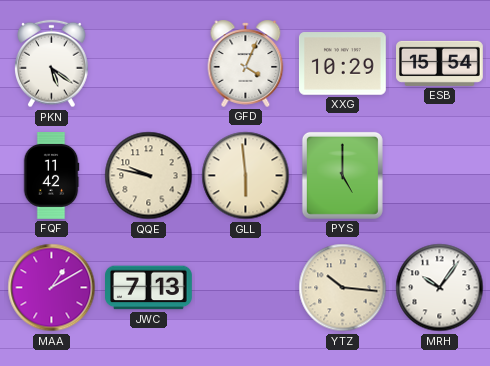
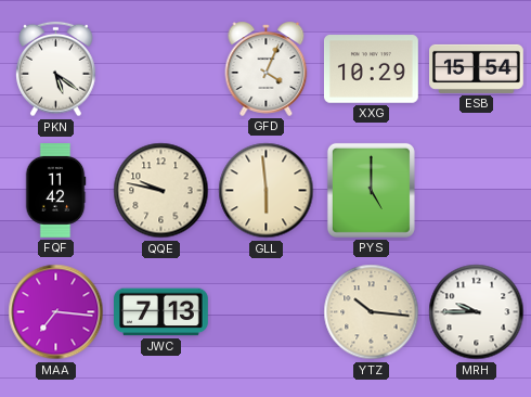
MAA: 1:10 -> 7:16 (56, 312)
MRH: 10:06 -> 9:45 (477, 312)
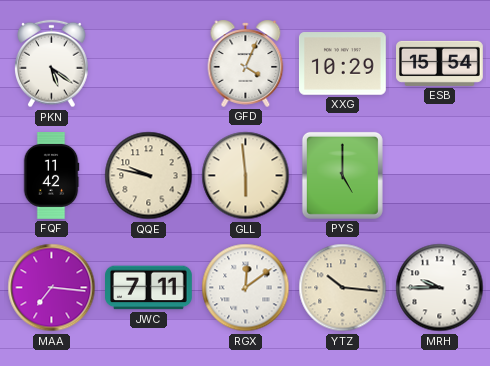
JWC: 7:13 -> 7:11 (149, 288)
RGX: none -> 12:09 (246, 288)
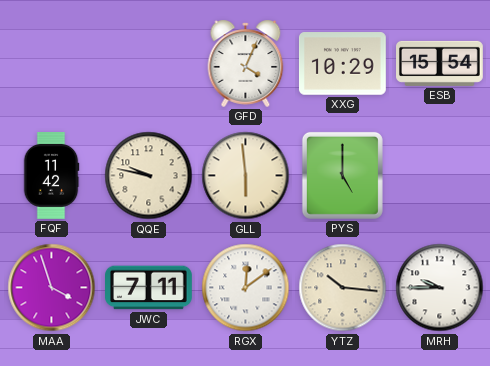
PKN: 5:21 -> none (52, 64)
MAA: 7:16 -> 3:57 (52, 288)
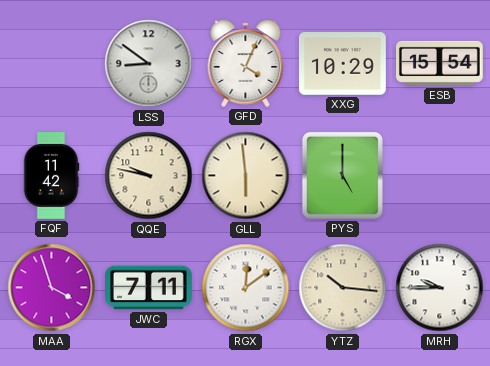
LSS: none -> 8:51 (149, 64)
